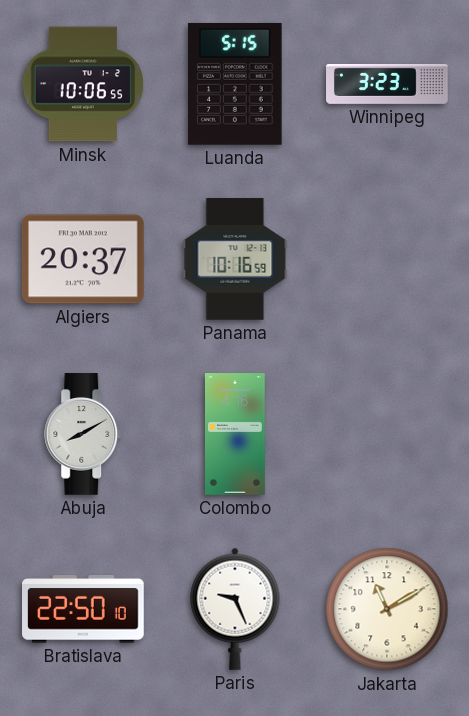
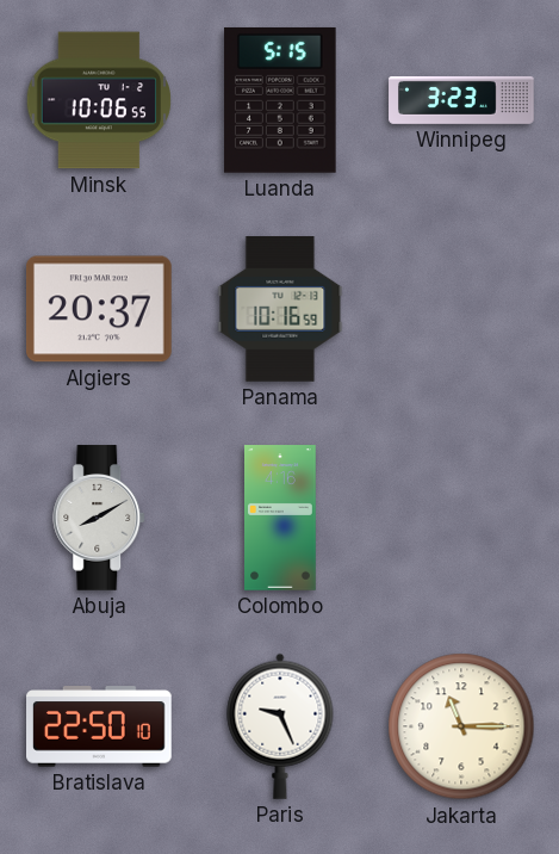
Jakarta: 11:10 -> 11:15 (461, 726)
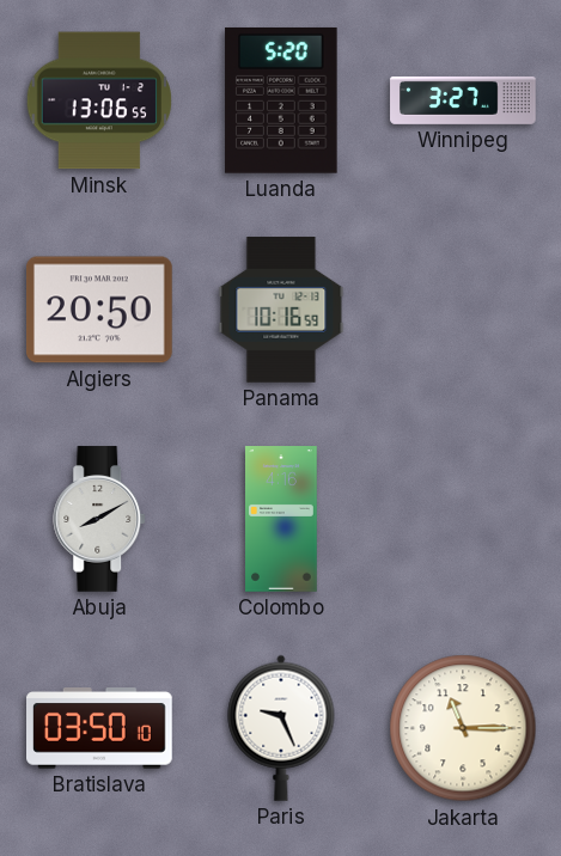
Minsk: 10:06 -> 13:06 (99, 100)
Luanda: 5:15 -> 5:20 (281, 100)
Winnipeg: 3:23 -> 3:27 (463, 100)
Algiers: 20:37 -> 20:50 (100, 310)
Bratislava: 22:50 -> 03:50 (100, 728)
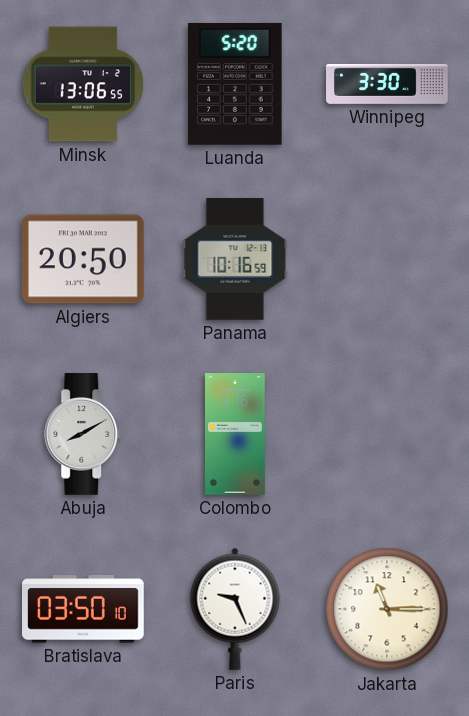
Winnipeg: 3:27 -> 3:30 (387, 84)
